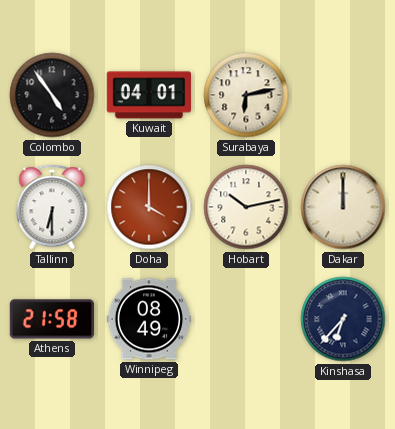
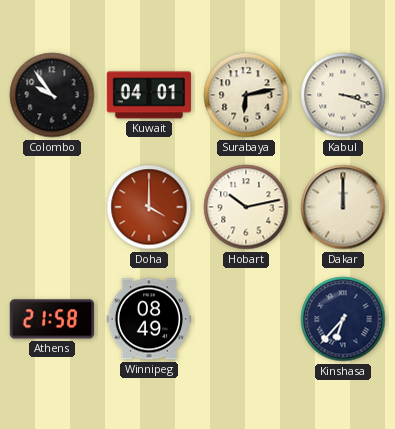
Colombo: 4:54 -> 9:54 (52, 95)
Kabul: none -> 3:18 (343, 95)
Tallinn: 6:30 -> none (52, 207)
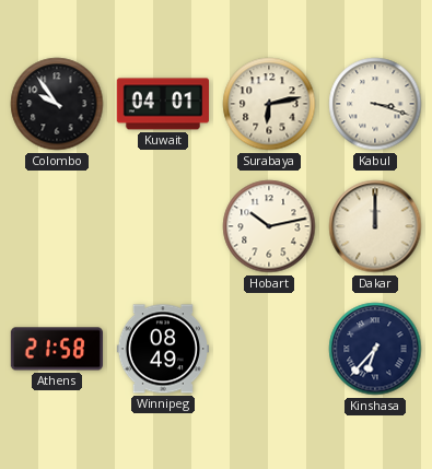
Doha: 4:00 -> none (149, 207)
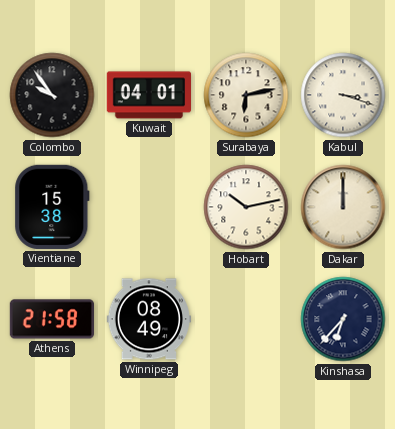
Vientiane: none -> 15:38 (52, 207)
